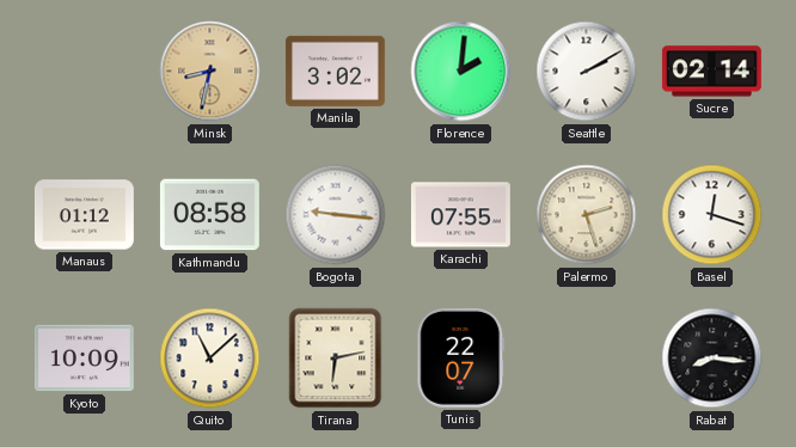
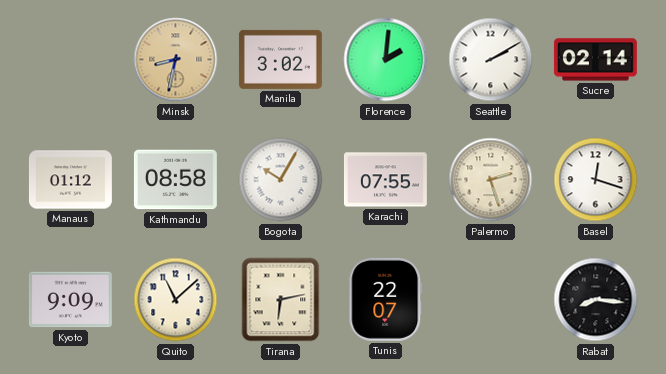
Bogota: 9:16 -> 10:05 (281, 180)
Kyoto: 10:09 -> 9:09 (70, 300)
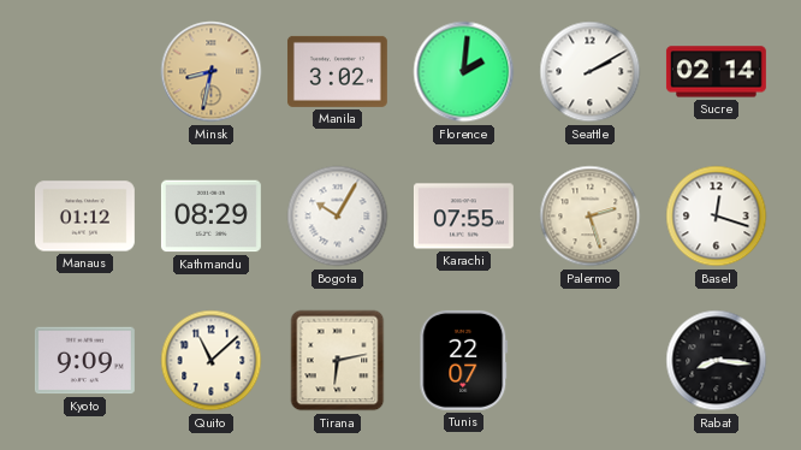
Kathmandu: 08:58 -> 08:29 (210, 217)
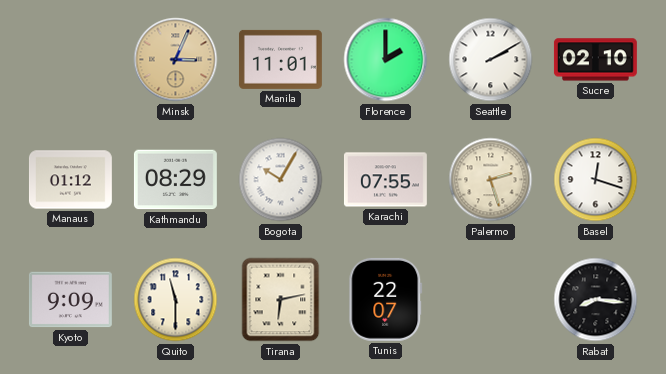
Minsk: 8:32 -> 3:04 (176, 60)
Manila: 3:02 -> 11:01 (280, 59)
Florence: 2:01 -> 2:00 (386, 60)
Sucre: 02:14 -> 02:10 (595, 60)
Quito: 11:08 -> 11:30 (176, 300)
